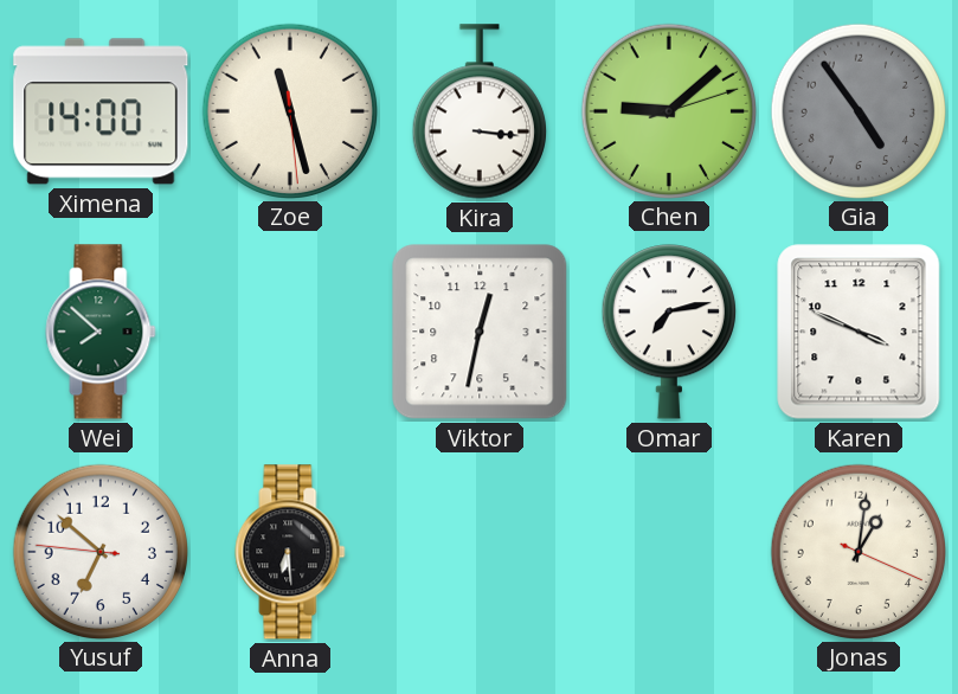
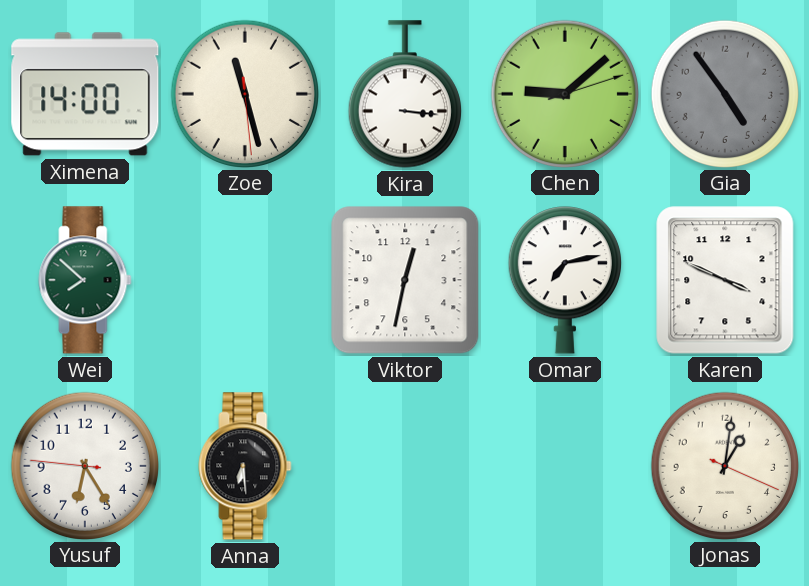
Yusuf: 6:51 -> 6:24 (84, 465)
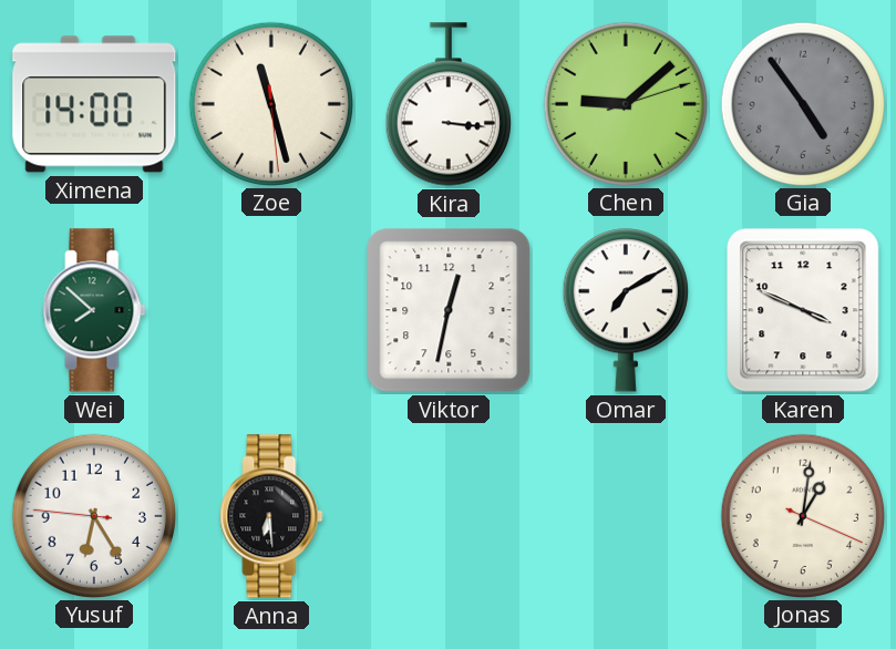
Omar: 7:13 -> 7:10 (626, 310)
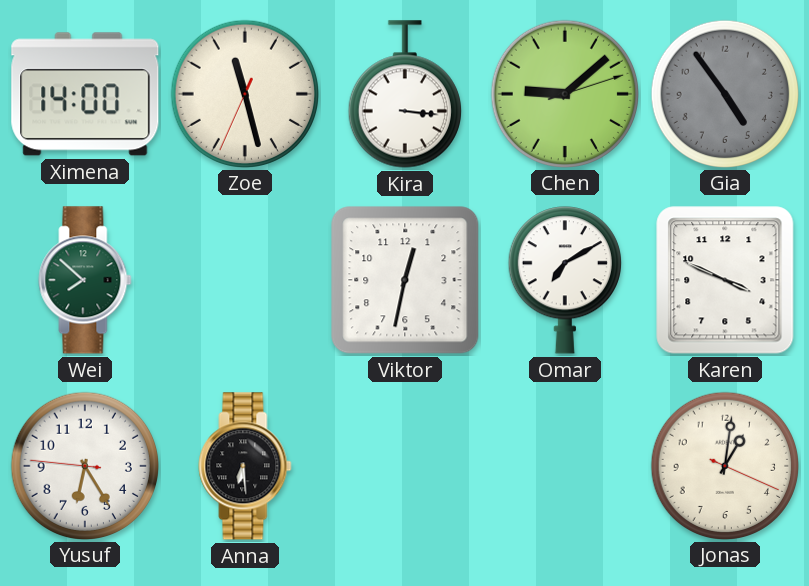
Zoe: 11:27:29 -> 11:27:34 (244, 93)
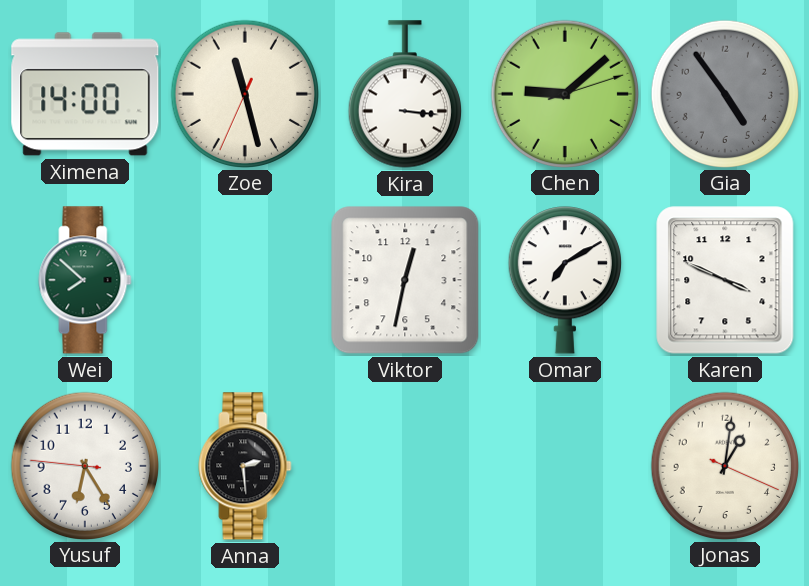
Anna: 6:29 -> 2:29 (245, 466)
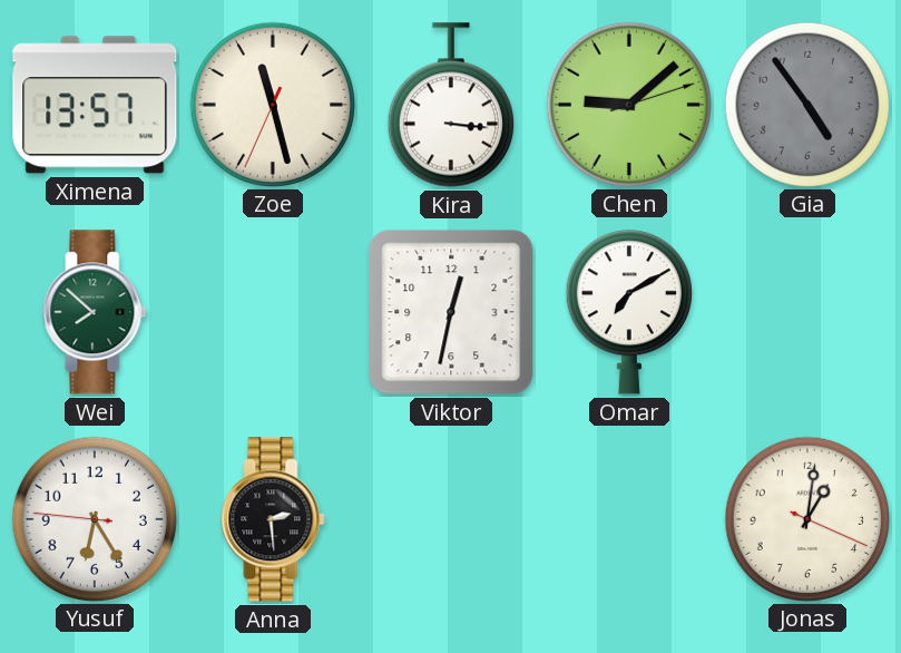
Ximena: 14:00 -> 13:57 (95, 105)
Karen: 3:49 -> none (725, 280)
